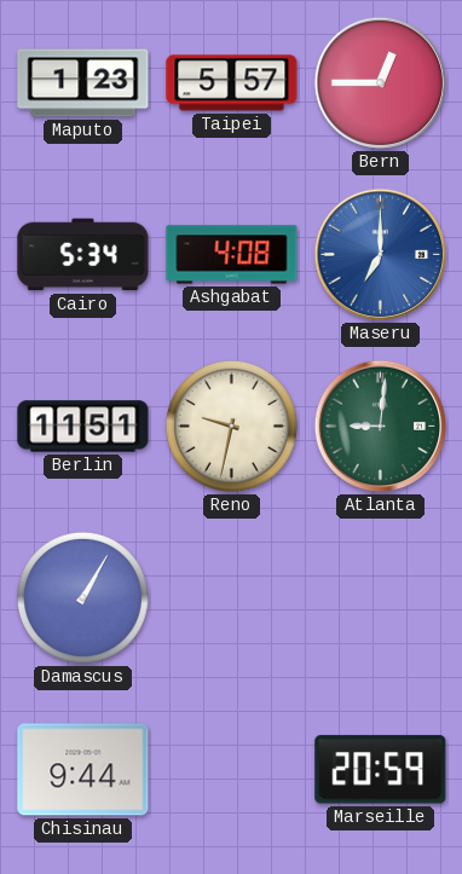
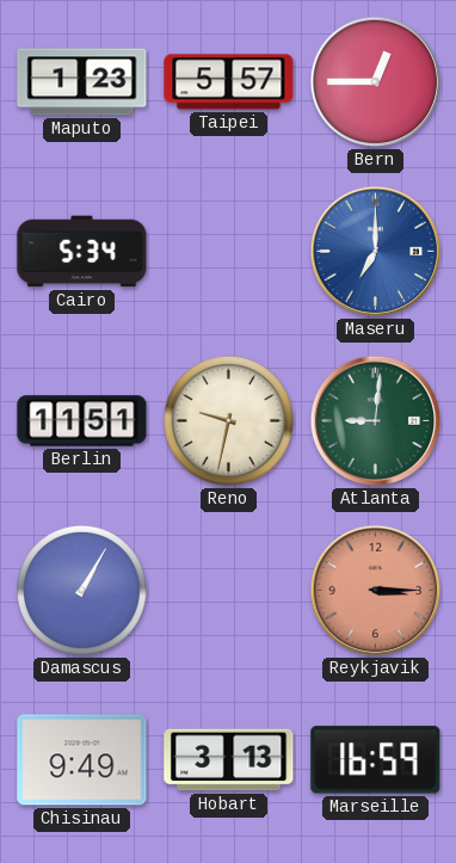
Ashgabat: 4:08 -> none (232, 255)
Reykjavik: none -> 3:15 (376, 591)
Chisinau: 9:44 -> 9:49 (82, 760)
Hobart: none -> 3:13 (229, 760)
Marseille: 20:59 -> 16:59 (376, 760)
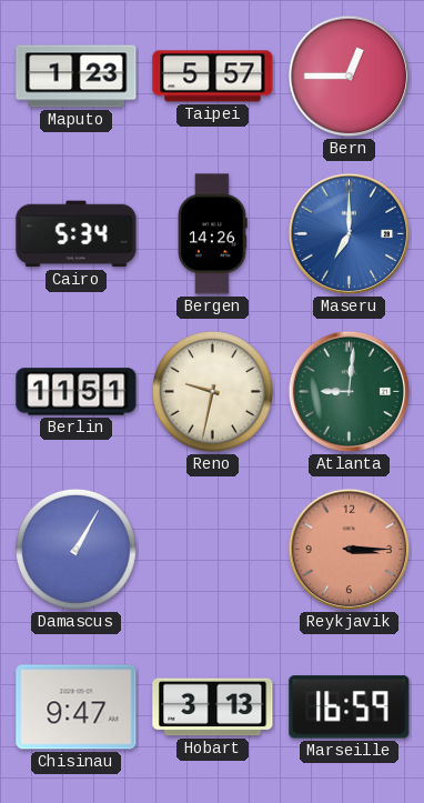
Bergen: none -> 14:26 (212, 234)
Chisinau: 9:49 -> 9:47 (77, 707)
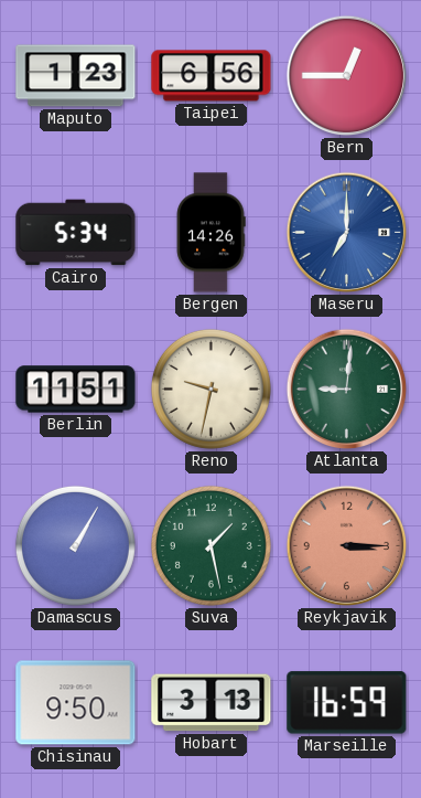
Taipei: 5:57 -> 6:56 (212, 76)
Suva: none -> 1:28 (210, 545)
Chisinau: 9:47 -> 9:50 (76, 703)
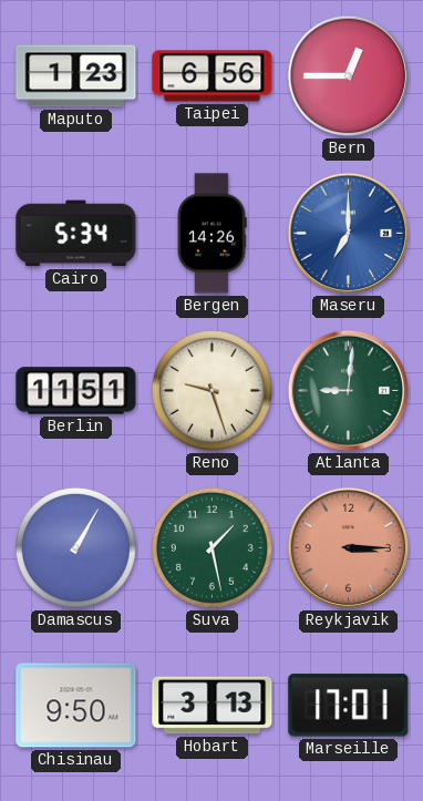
Reno: 9:32 -> 9:27 (211, 390)
Marseille: 16:59 -> 17:01 (349, 706)
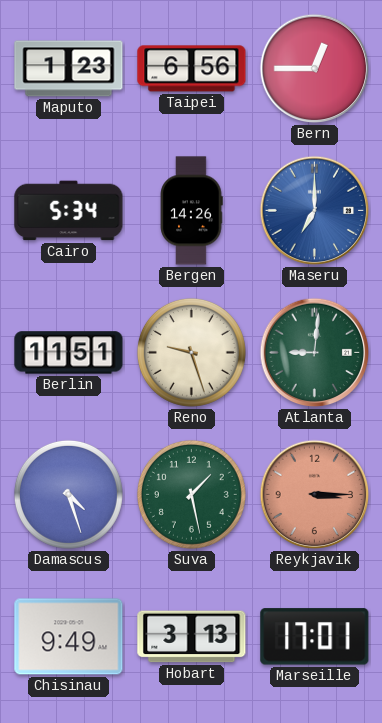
Damascus: 1:05 -> 4:27 (68, 494)
Chisinau: 9:50 -> 9:49 (69, 637)
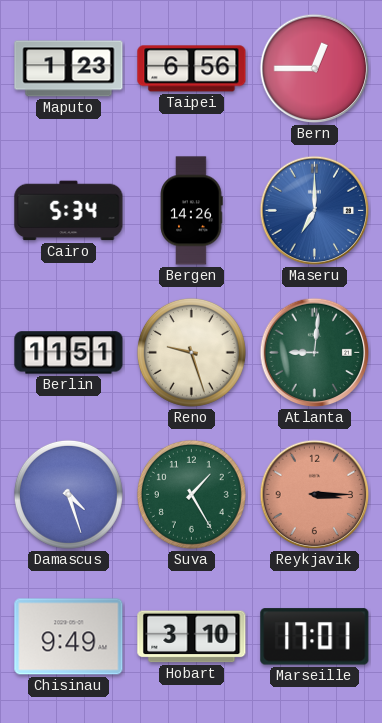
Suva: 1:28 -> 1:25 (191, 494)
Hobart: 3:13 -> 3:10 (192, 637)
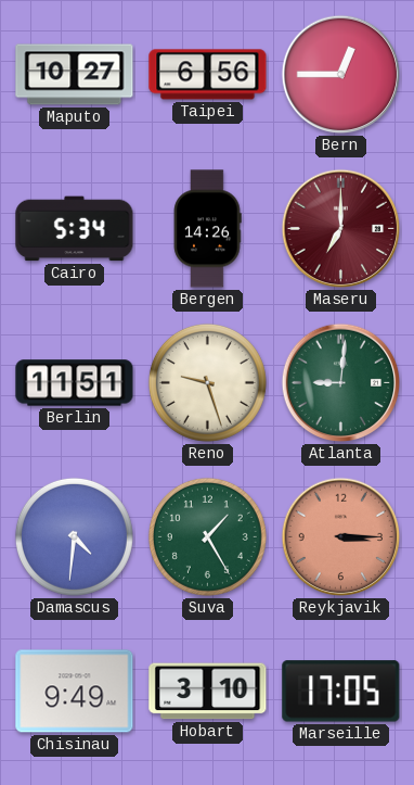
Maputo: 1:23 -> 10:27 (75, 75)
Maseru dial: blue -> burgundy (341, 229)
Damascus: 4:27 -> 4:31 (74, 536)
Marseille: 17:01 -> 17:05 (341, 692)
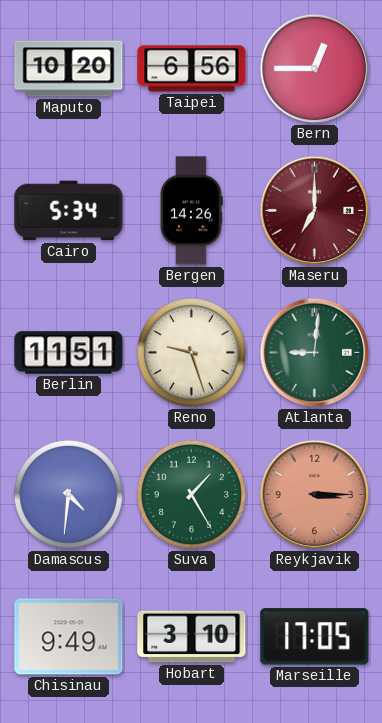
Maputo: 10:27 -> 10:20 (69, 69)
